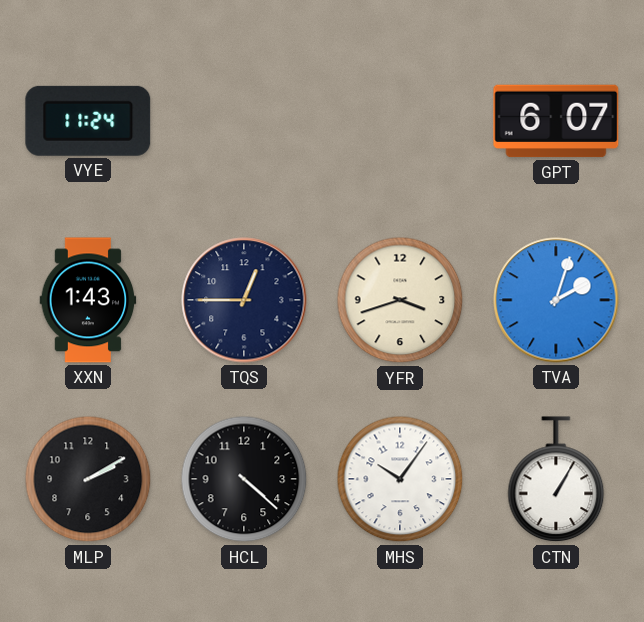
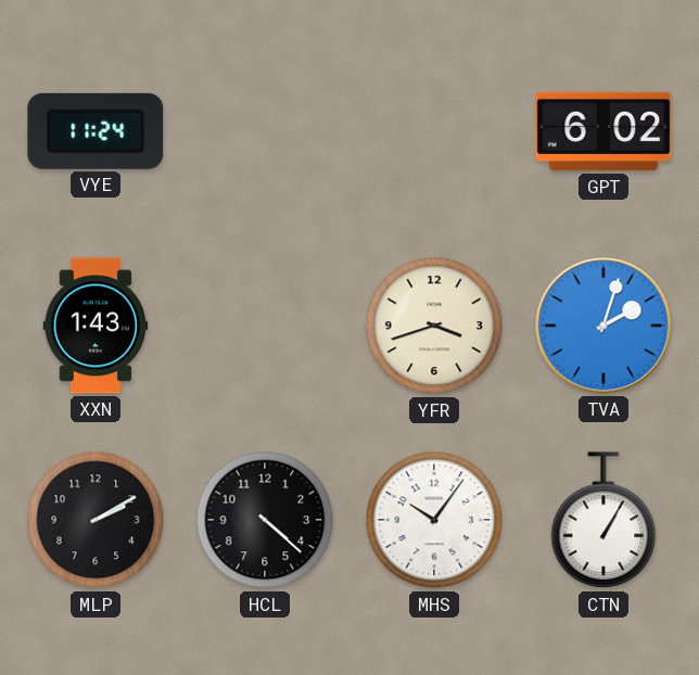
GPT: 6:07 -> 6:02 (603, 131)
TQS: 12:45 -> none (244, 300)
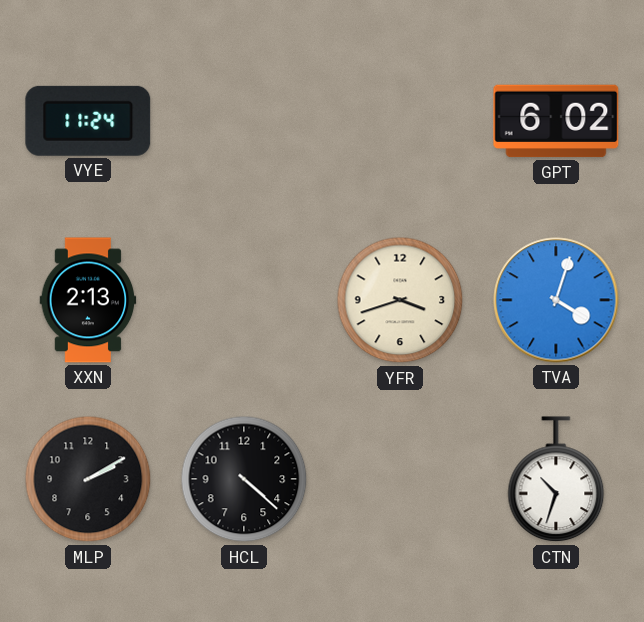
XXN: 1:43 -> 2:13 (88, 300)
TVA: 2:03 -> 4:03 (556, 300)
MHS: 10:06 -> none (434, 520)
CTN: 1:05 -> 10:33 (556, 480)
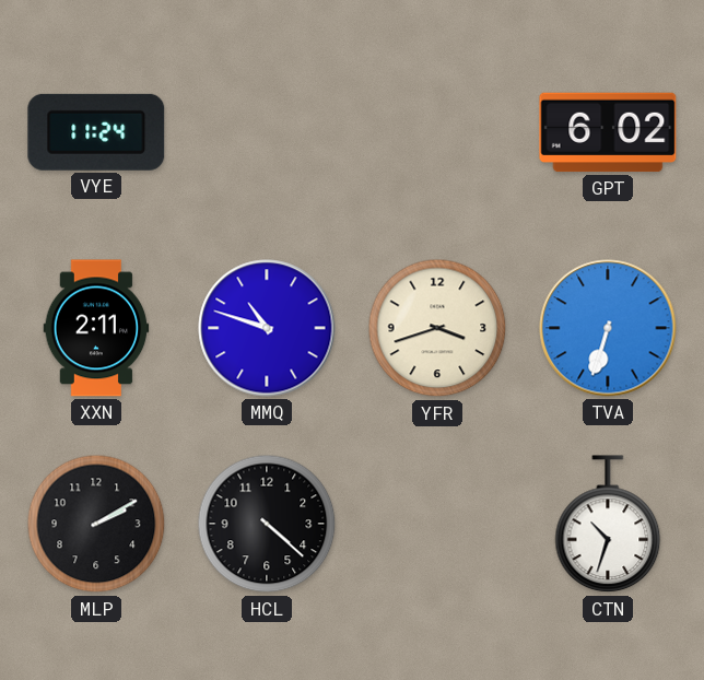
XXN: 2:13 -> 2:11 (96, 328)
MMQ: none -> 10:48 (267, 328)
TVA: 4:03 -> 6:33 (608, 328)
